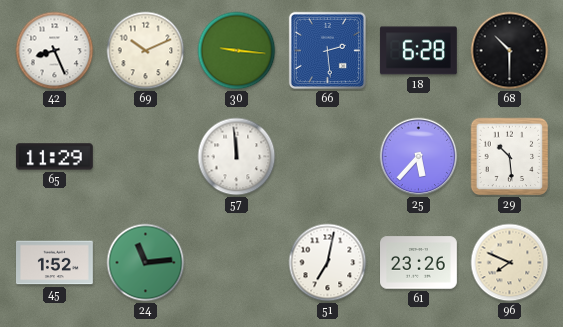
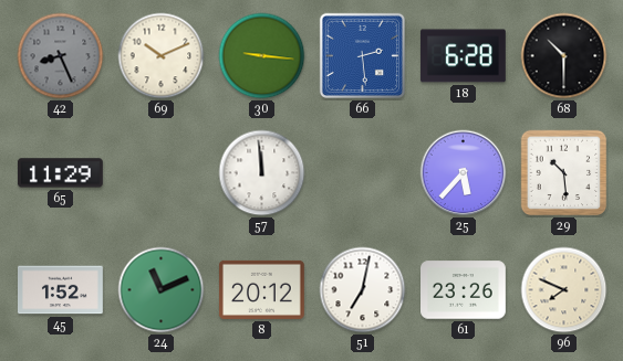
42 dial: white -> grey (61, 56)
24: 11:14 -> 11:11 (162, 290)
8: none -> 20:12 (261, 289)
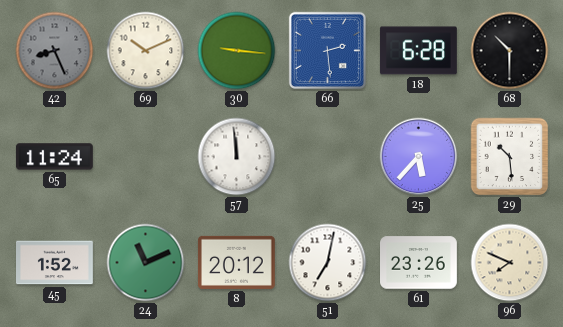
65: 11:29 -> 11:24 (54, 157)
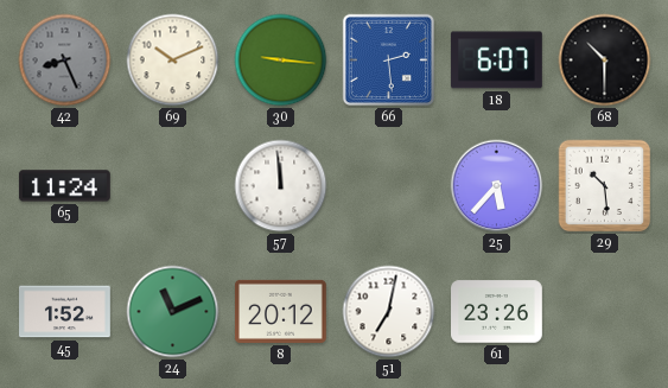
18: 6:28 -> 6:07 (496, 61)
96: 7:49 -> none (510, 263)
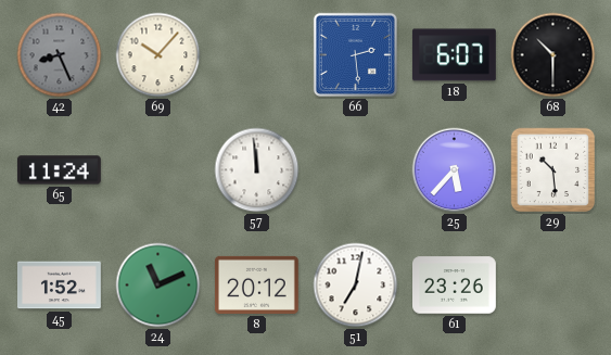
69: 10:11 -> 10:07 (158, 55)
30: 9:16 -> none (281, 61)
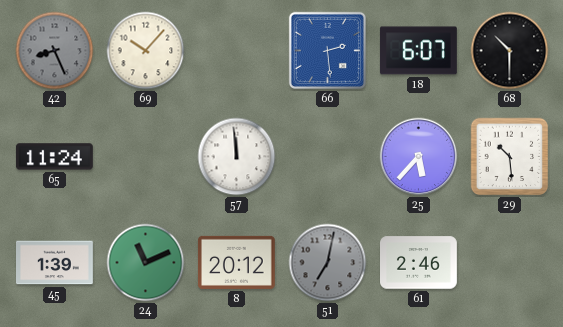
45: 1:52 -> 1:39 (55, 263)
51 dial: white -> grey (328, 263)
61: 23:26 -> 2:46 (419, 263)
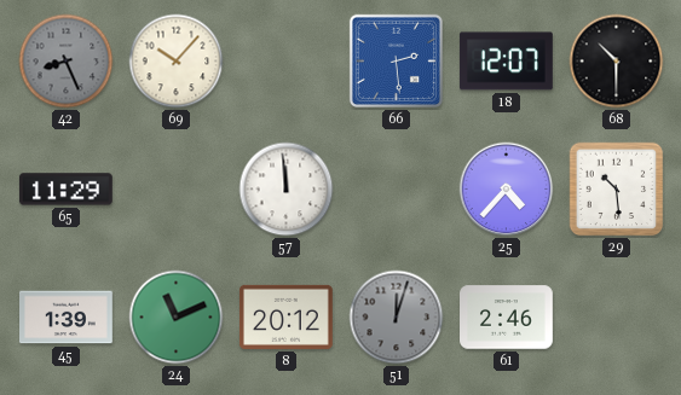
18: 6:07 -> 12:07 (506, 62)
65: 11:24 -> 11:29 (65, 190)
25: 5:37 -> 4:37 (507, 190)
51: 7:02 -> 12:03 (397, 318)
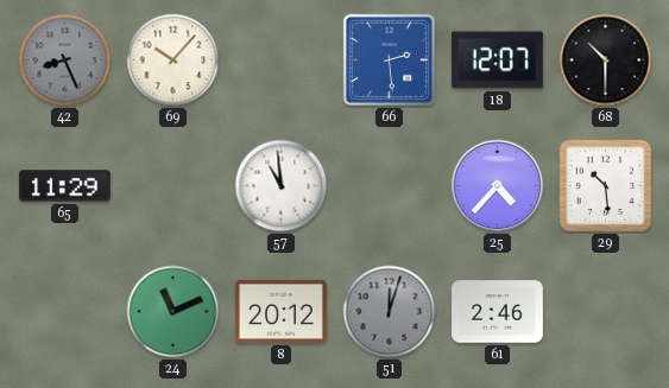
57: 11:59 -> 10:59 (282, 186)
45: 1:39 -> none (67, 318)
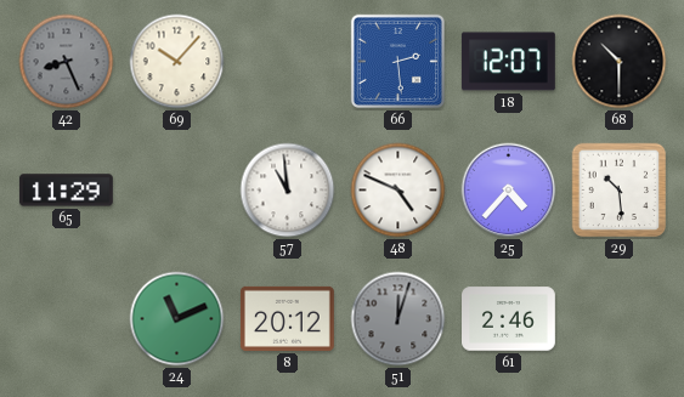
48: none -> 4:49 (398, 191)
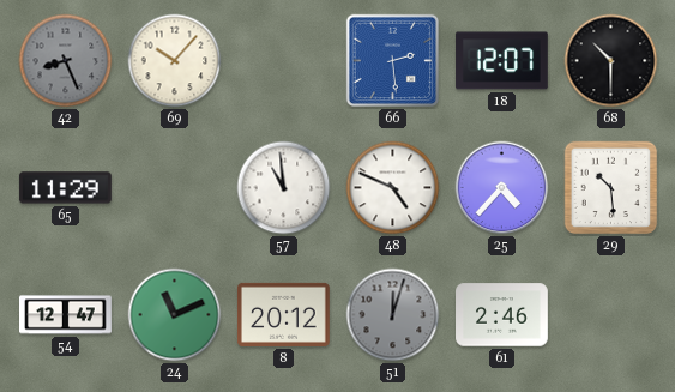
54: none -> 12:47 (66, 315)
